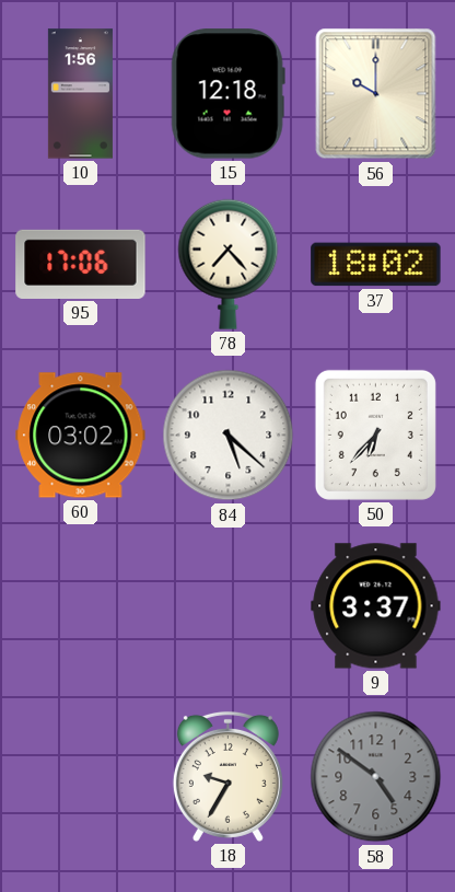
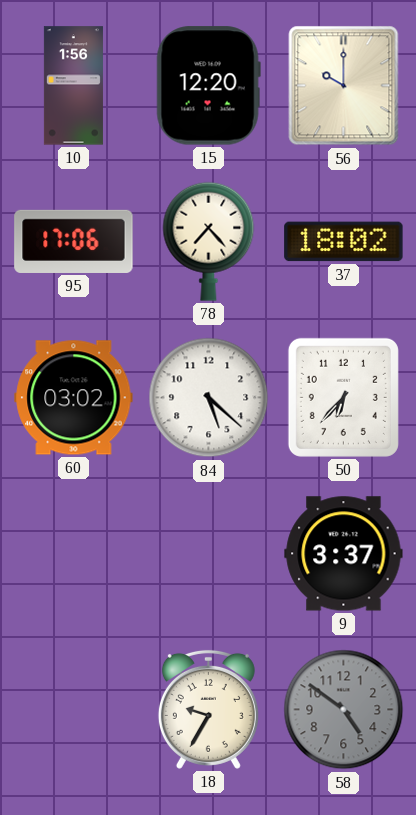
15: 12:18 -> 12:20 (208, 86)
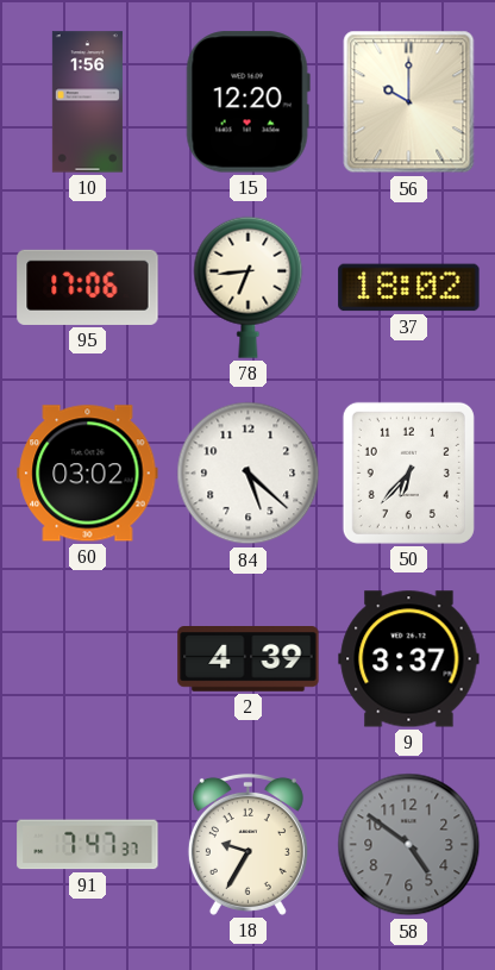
78: 7:23 -> 6:44 (249, 287)
2: none -> 4:39 (249, 659)
91: none -> 7:47 (88, 845)
